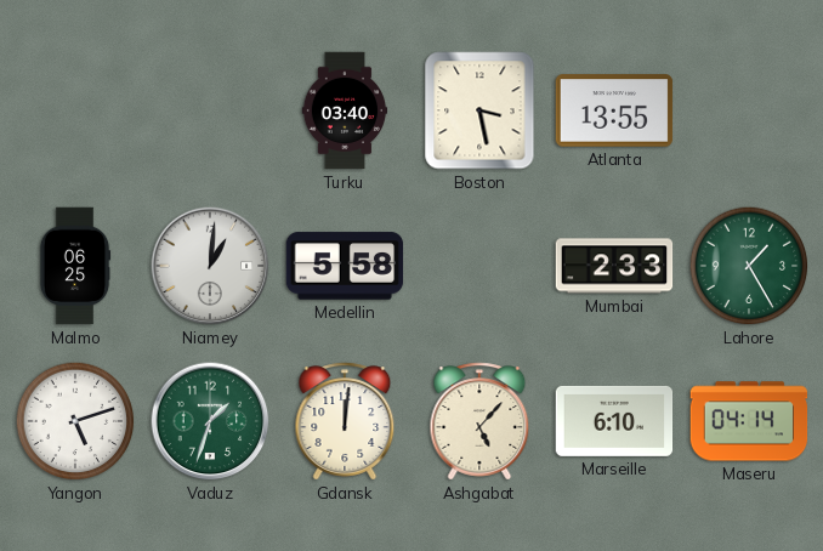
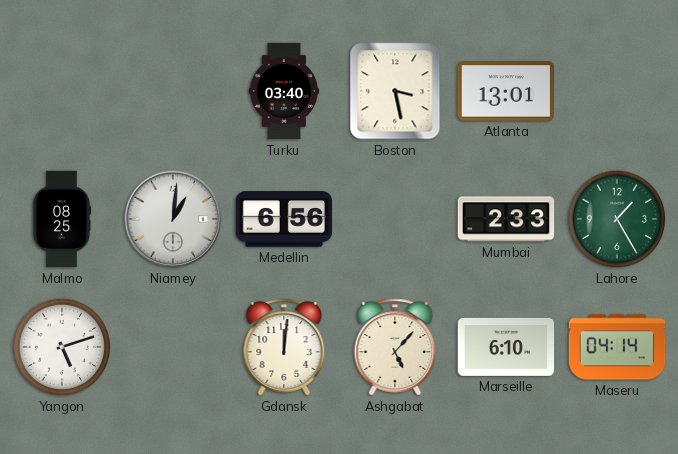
Atlanta: 13:55 -> 13:01 (506, 91)
Malmo: 06:25 -> 08:25 (62, 219)
Medellin: 5:58 -> 6:56 (284, 219)
Vaduz: 1:33 -> none (210, 421)
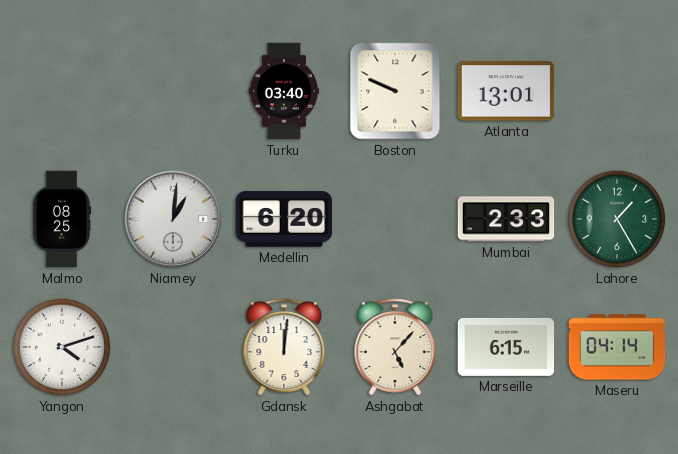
Boston: 3:28 -> 9:49 (395, 91)
Medellin: 6:56 -> 6:20 (284, 219)
Yangon: 5:12 -> 4:12 (62, 347)
Marseille: 6:10 -> 6:15 (506, 347)
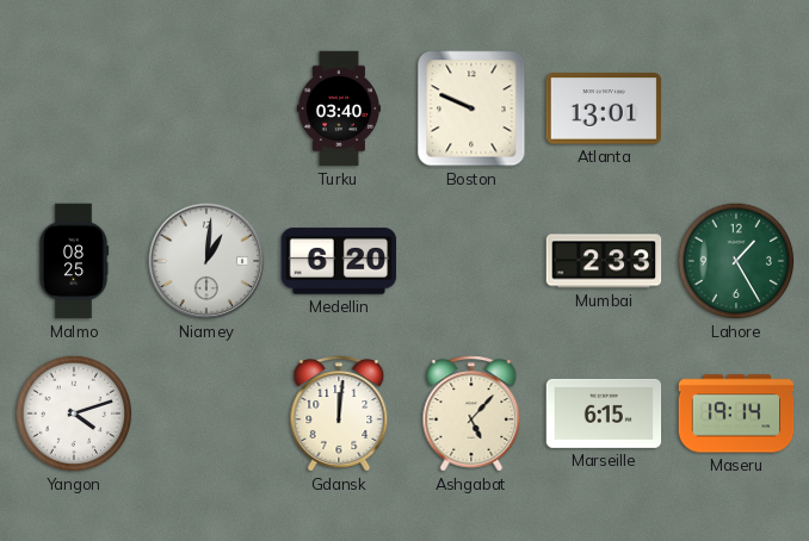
Maseru: 04:14 -> 19:14 (736, 413)
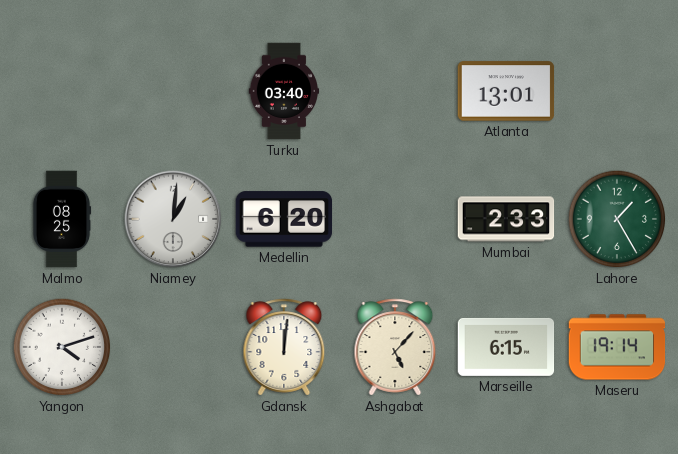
Boston: 9:49 -> none (471, 108)
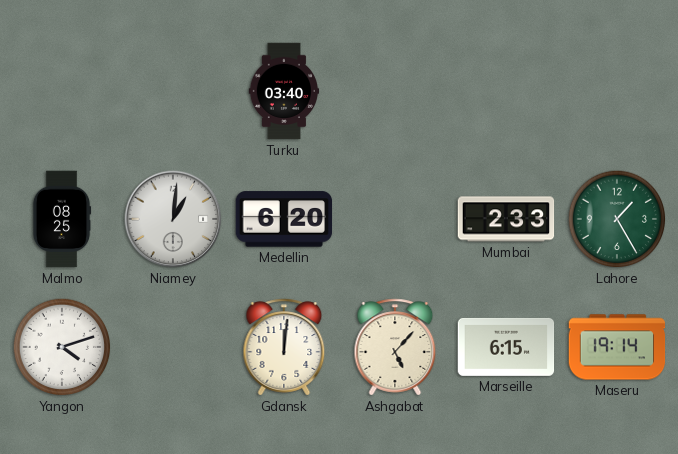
Atlanta: 13:01 -> none (506, 91)
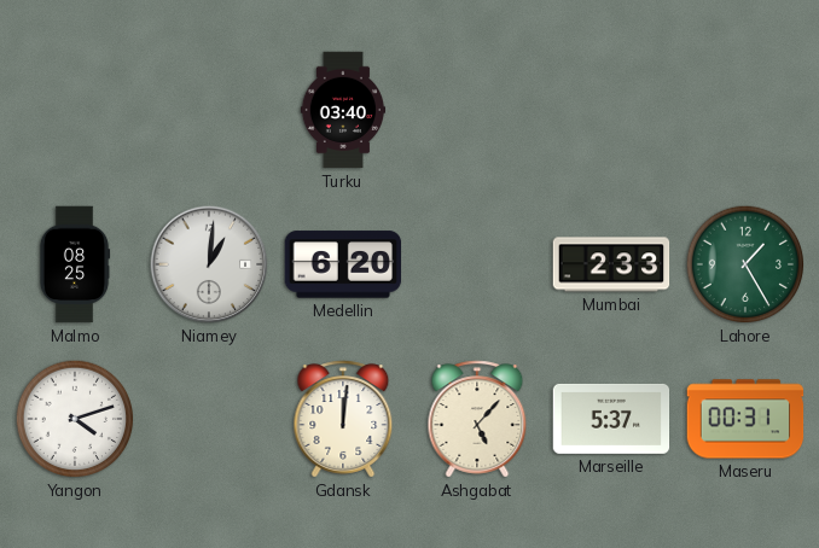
Marseille: 6:15 -> 5:37 (611, 419)
Maseru: 19:14 -> 00:31 (745, 419)
